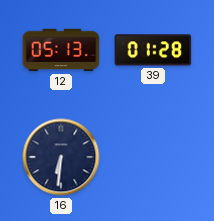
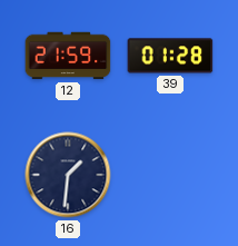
12: 05:13 -> 21:59 (68, 56)
16: 6:31 -> 1:31 (68, 175)
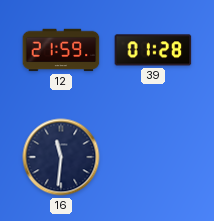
16: 1:31 -> 11:31 (61, 157)
